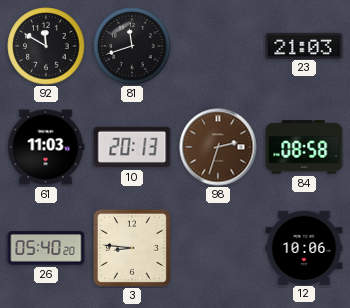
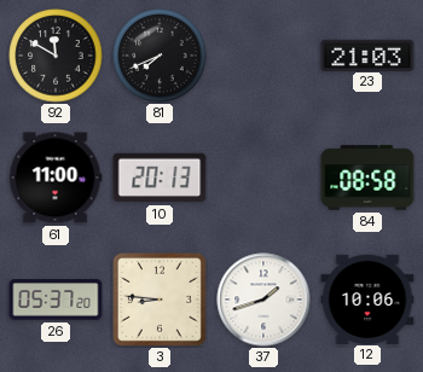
81: 11:42 -> 7:41 (160, 56)
61: 11:03 -> 11:00 (56, 178)
98: 2:33 -> none (218, 147)
26: 05:40 -> 05:37 (56, 300)
37: none -> 1:42 (263, 300)
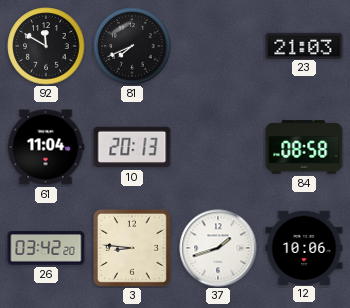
61: 11:00 -> 11:04 (46, 147)
26: 05:37 -> 03:42 (46, 248)
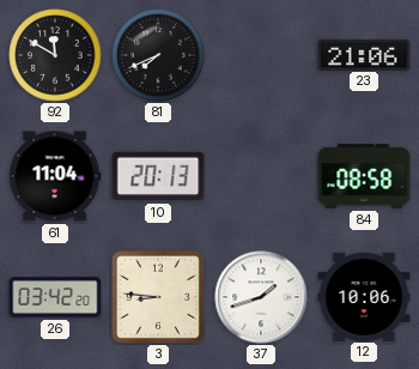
23: 21:03 -> 21:06 (364, 54)
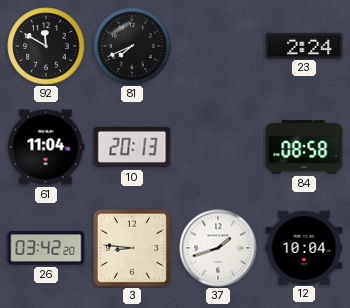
23: 21:06 -> 2:24 (304, 45)
12: 10:06 -> 10:04 (304, 247)
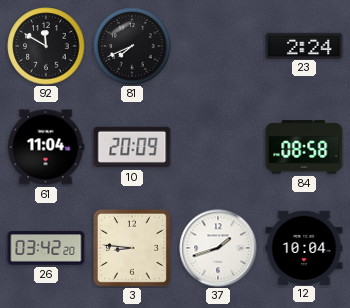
10: 20:13 -> 20:09 (132, 147)
